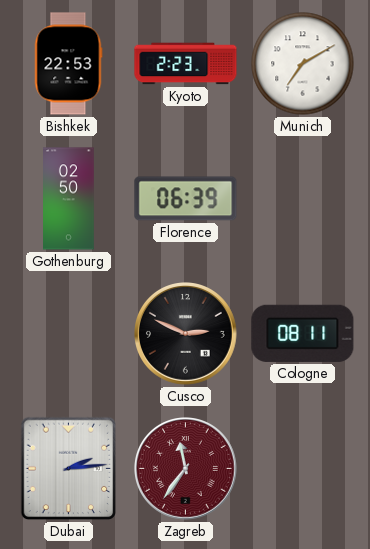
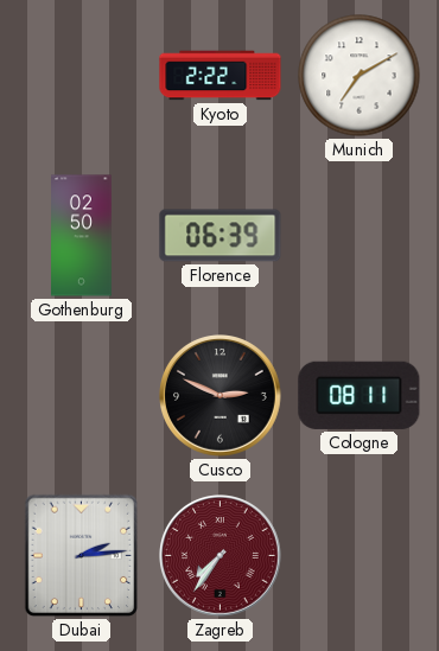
Bishkek: 22:53 -> none (68, 64)
Kyoto: 2:23 -> 2:22 (221, 76)
Zagreb: 11:36 -> 7:36 (221, 556)
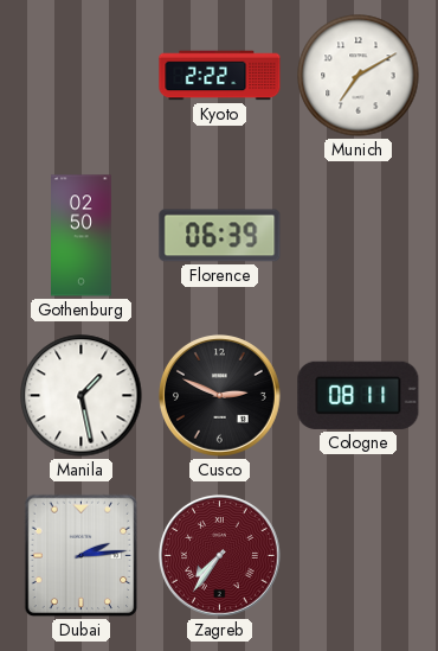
Manila: none -> 1:28 (82, 396)
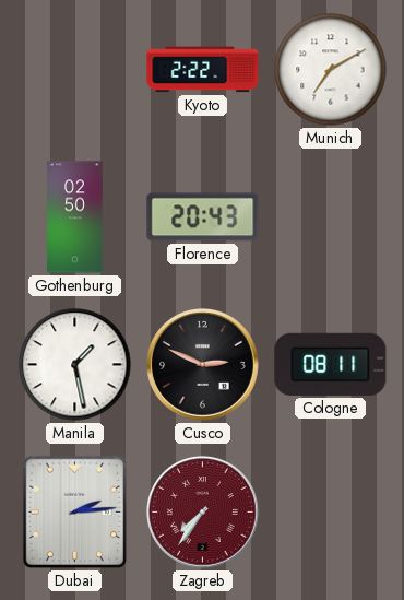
Florence: 06:39 -> 20:43 (203, 217)
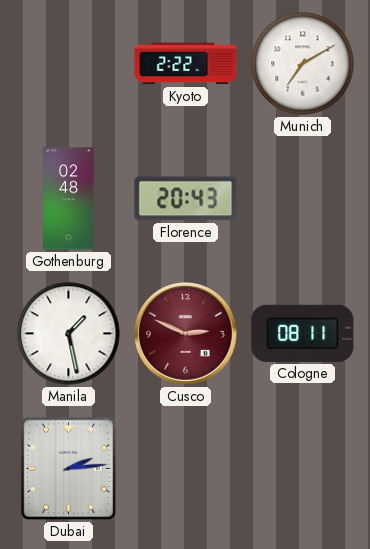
Gothenburg: 02:50 -> 02:48 (69, 199)
Cusco dial: black -> burgundy (186, 334)
Zagreb: 7:36 -> none (203, 513)
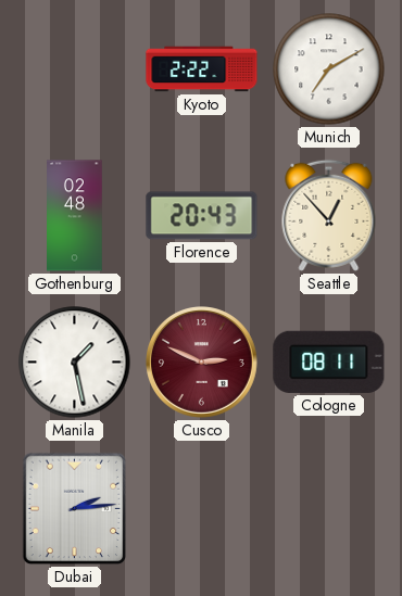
Seattle: none -> 12:53 (329, 215)
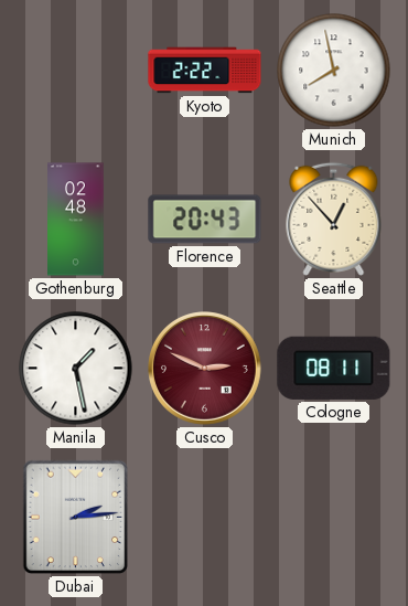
Munich: 7:10 -> 7:58 (334, 71)
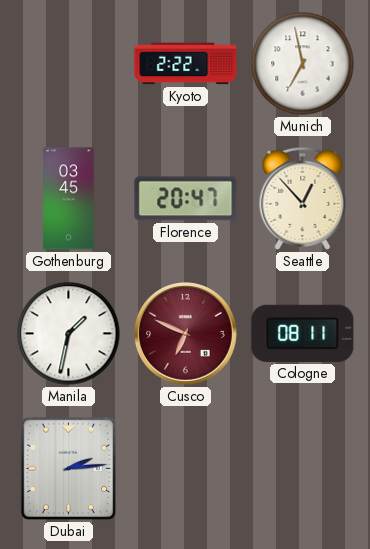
Munich: 7:58 -> 6:58 (303, 64)
Gothenburg: 02:48 -> 03:45 (69, 199)
Florence: 20:43 -> 20:47 (186, 199)
Manila: 1:28 -> 1:32 (69, 334)
Cusco: 2:49 -> 6:49 (186, 334)
